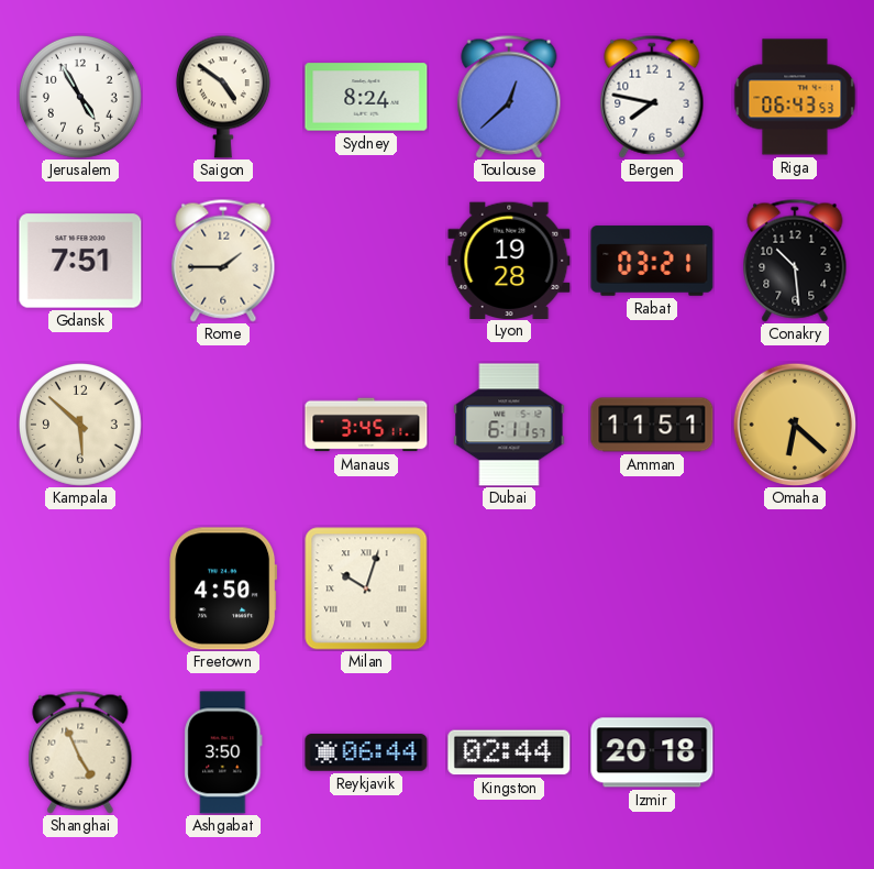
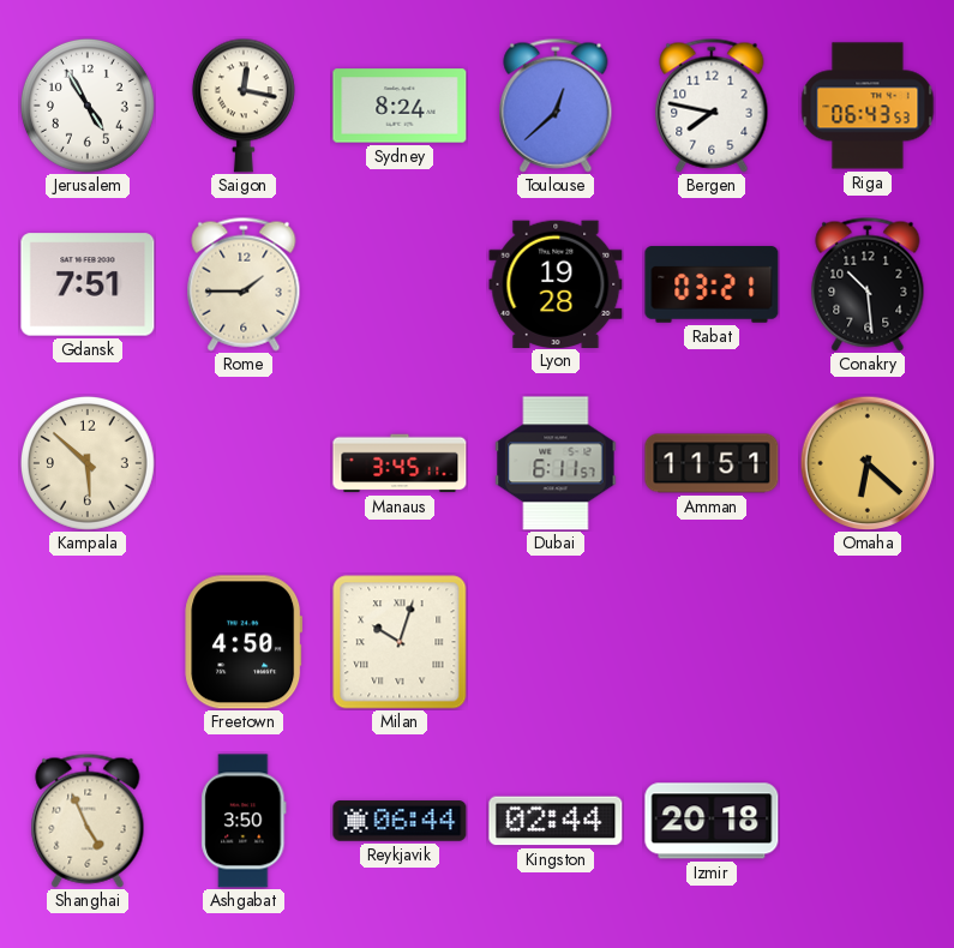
Saigon: 4:51 -> 12:17 (244, 106)
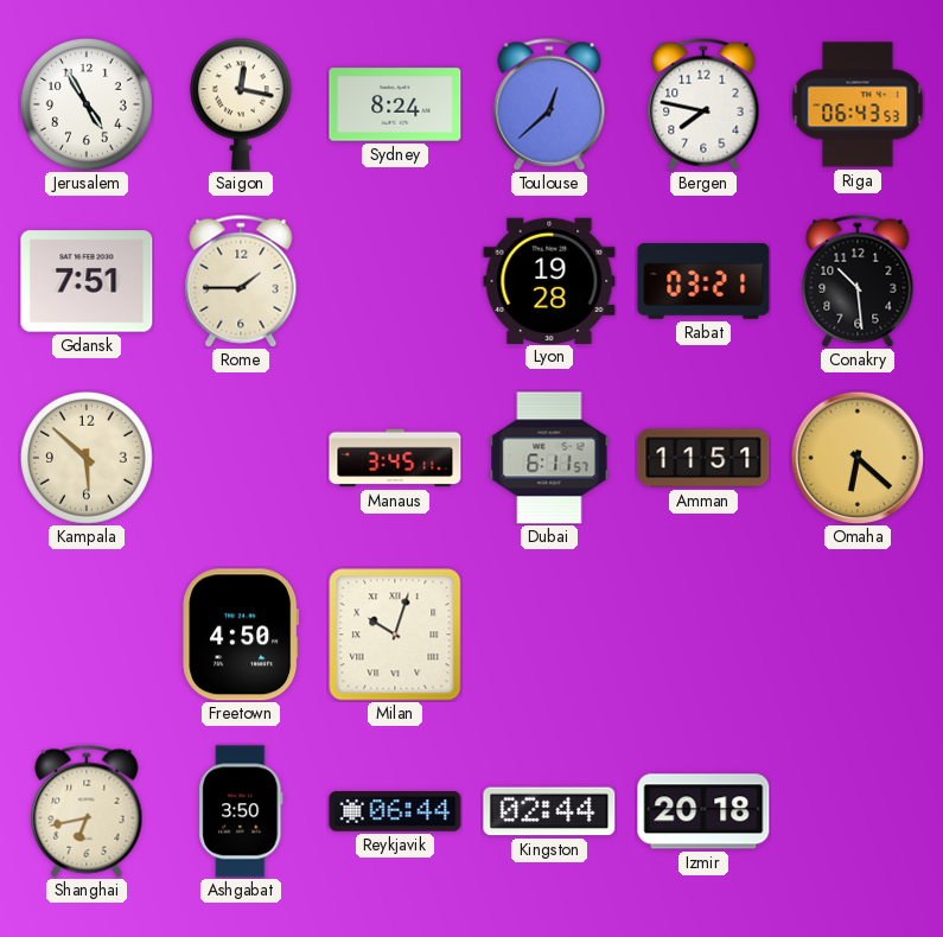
Shanghai: 4:56 -> 6:43 (87, 811)
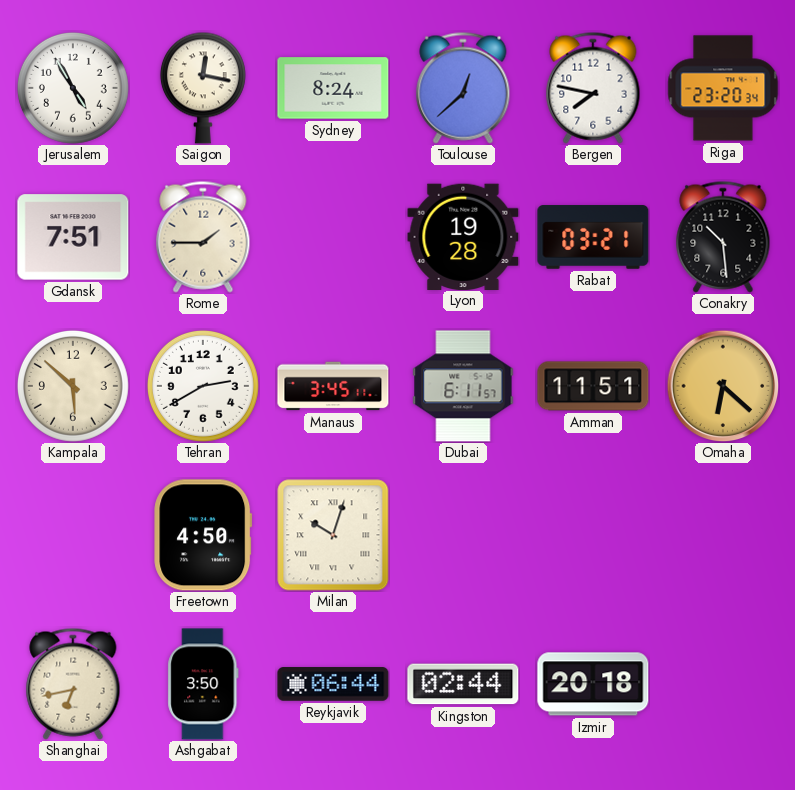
Riga: 06:43 -> 23:20 (723, 88)
Tehran: none -> 2:40 (203, 386)
